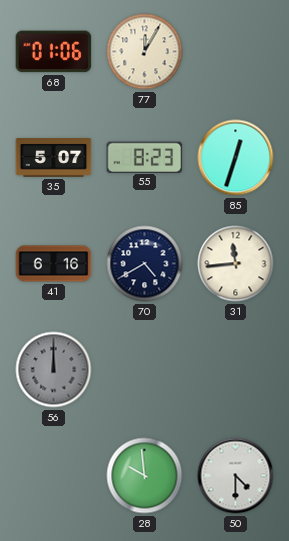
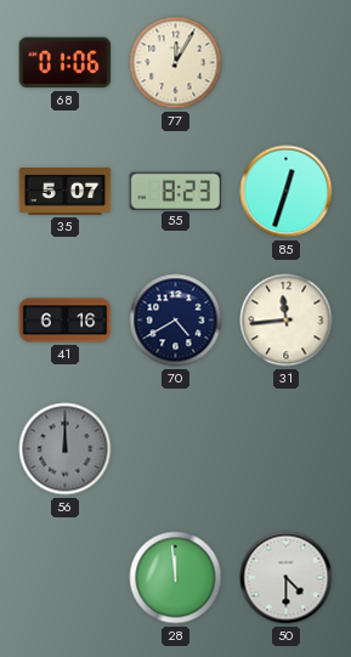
28: 9:59 -> 11:59 (176, 578)
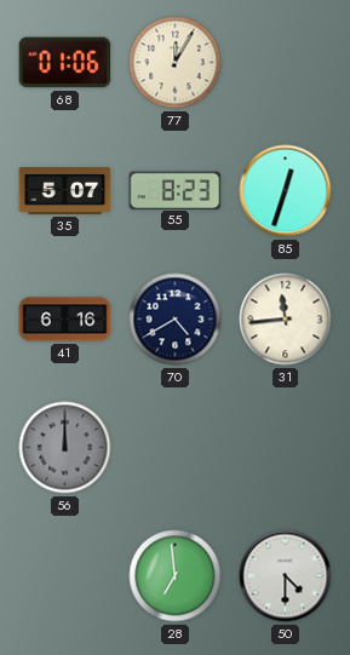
28: 11:59 -> 6:59 (176, 576)
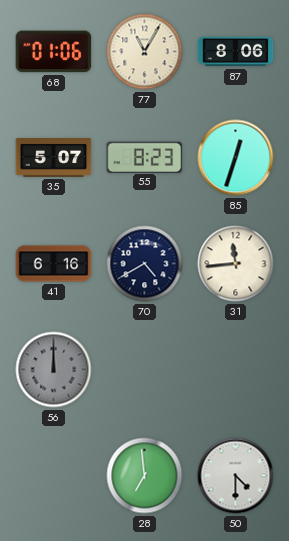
77: 12:05 -> 11:05 (145, 52)
87: none -> 8:06 (236, 52)
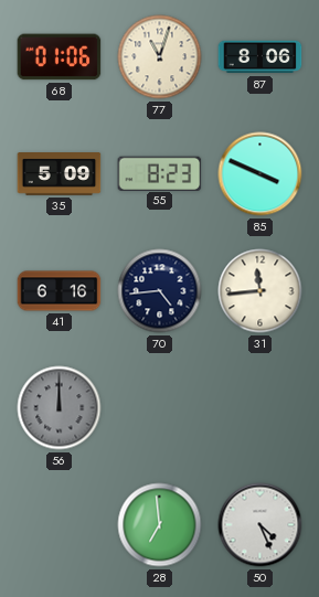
77: 11:05 -> 11:03 (160, 57)
35: 5:07 -> 5:09 (60, 174)
85: 12:33 -> 3:49 (260, 174)
70: 4:40 -> 4:44 (160, 291)
50: 4:30 -> 4:26 (260, 525)
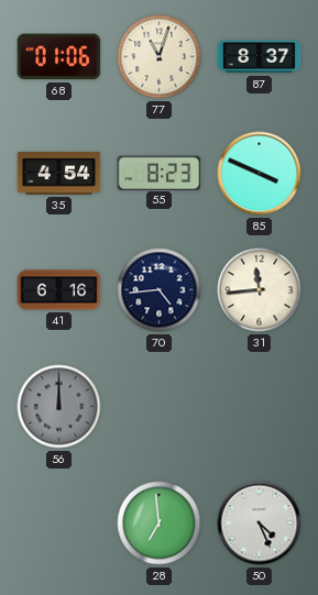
87: 8:06 -> 8:37 (260, 57)
35: 5:09 -> 4:54 (59, 174)
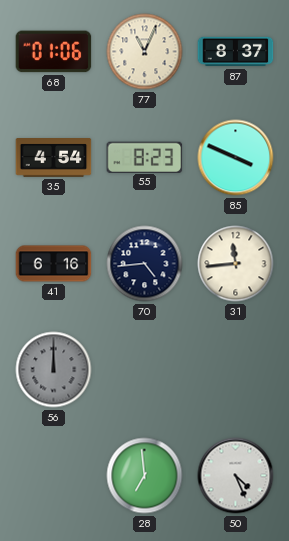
77: 11:03 -> 11:04 (145, 52)
